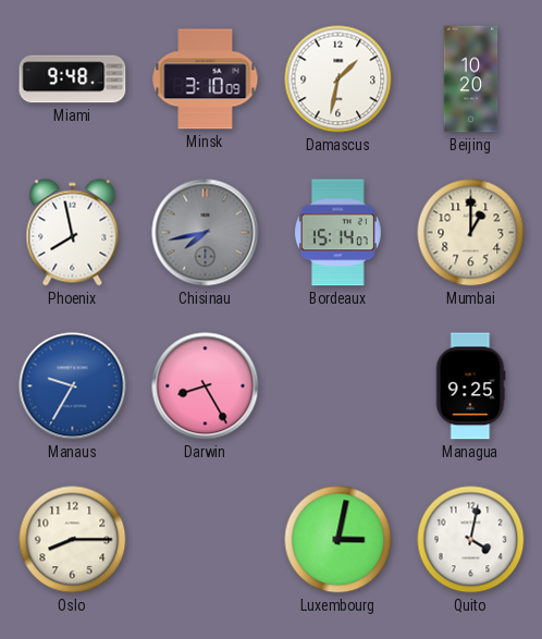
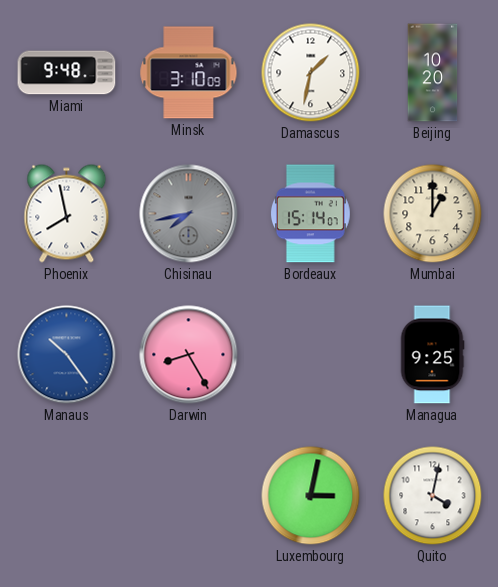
Manaus: 9:35 -> 10:24 (67, 355)
Oslo: 8:15 -> none (73, 540)
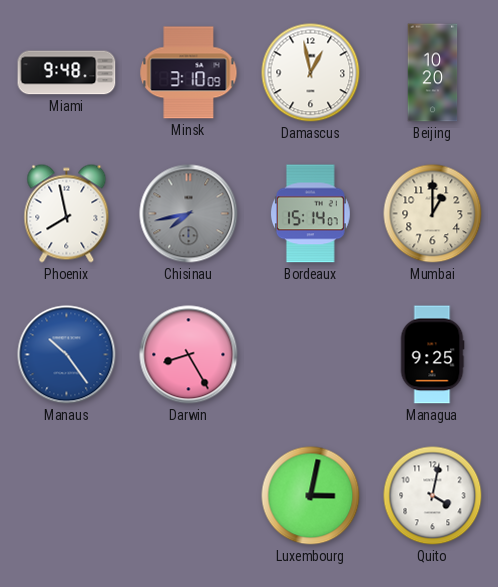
Damascus: 1:32 -> 12:58 (311, 73)
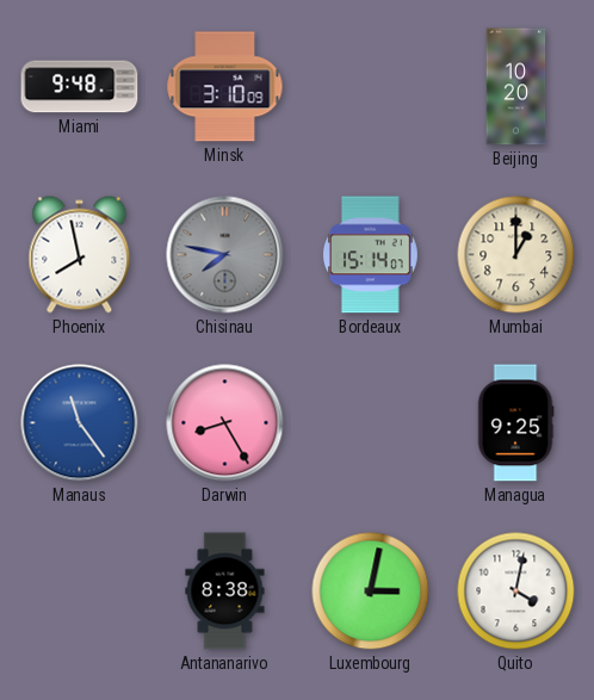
Damascus: 12:58 -> none (311, 73)
Chisinau: 7:43 -> 7:47 (225, 255)
Manaus: 10:24 -> 11:24 (80, 423)
Antananarivo: none -> 8:38 (225, 591)
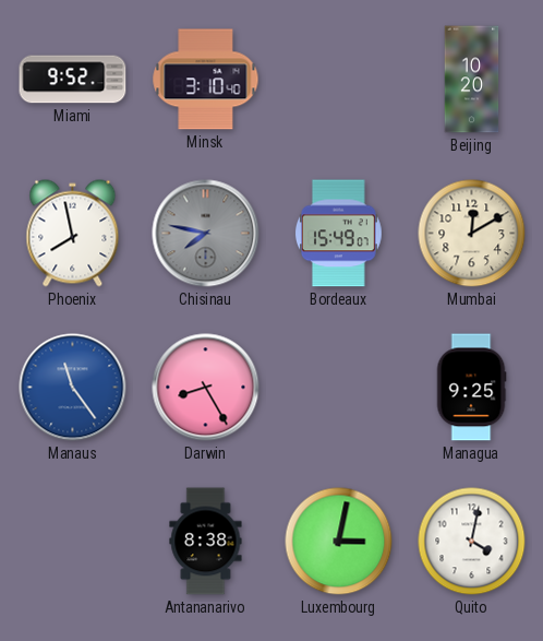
Miami: 9:48 -> 9:52 (73, 80)
Minsk: 3:10:09 -> 3:10:40 (206, 80)
Bordeaux: 15:14 -> 15:49 (338, 234)
Mumbai: 1:00 -> 12:10 (472, 234)
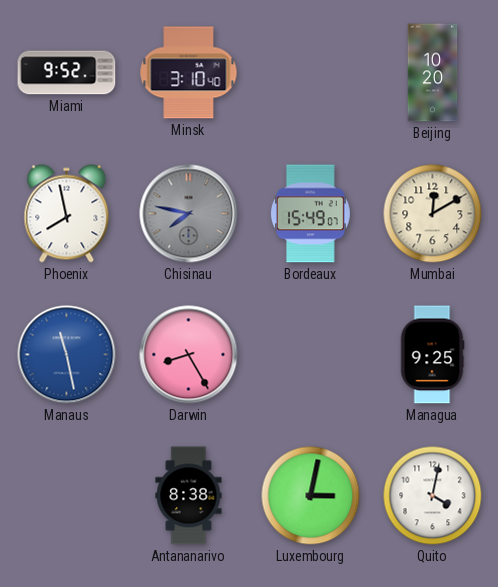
Manaus: 11:24 -> 11:28 (67, 355)
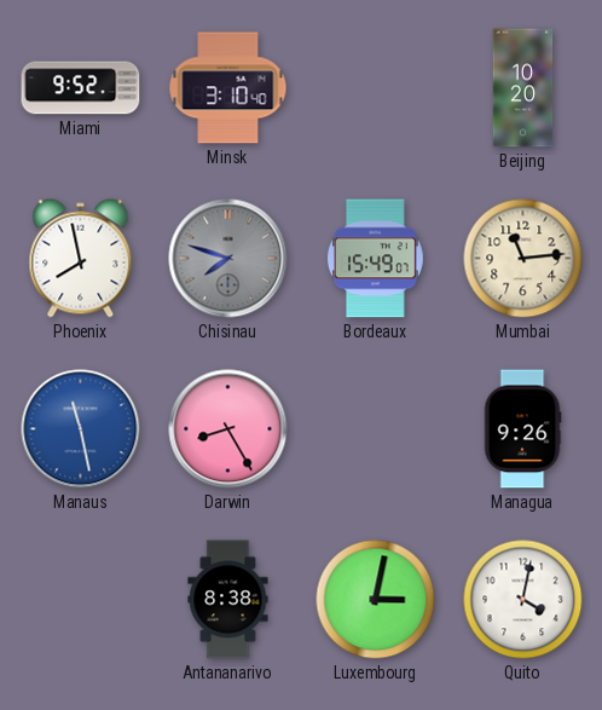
Chisinau: 7:47 -> 7:48 (228, 259)
Mumbai: 12:10 -> 11:14 (523, 259)
Managua: 9:25 -> 9:26 (522, 429)
